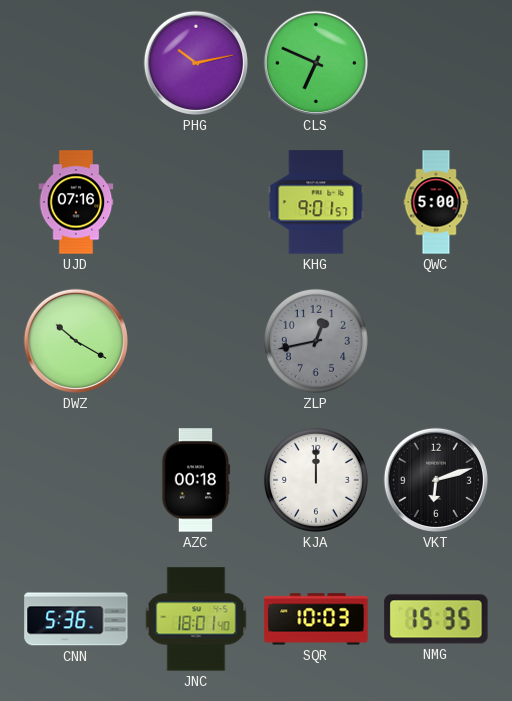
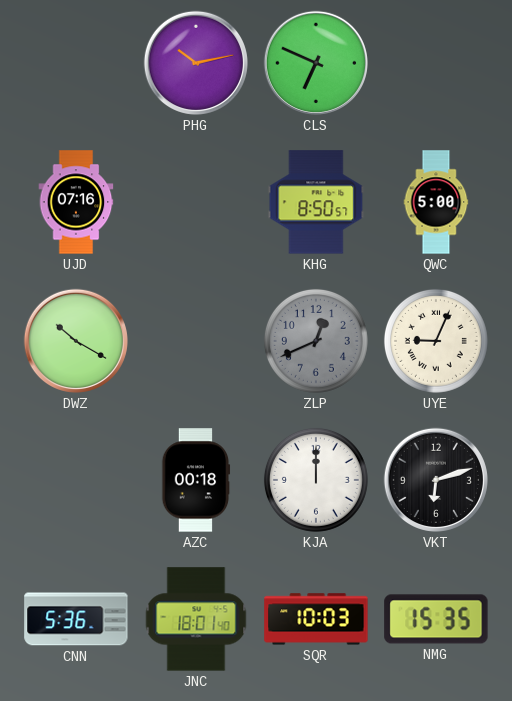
KHG: 9:01 -> 8:50 (316, 202)
ZLP: 12:43 -> 12:41 (316, 341)
UYE: none -> 9:04 (436, 341)
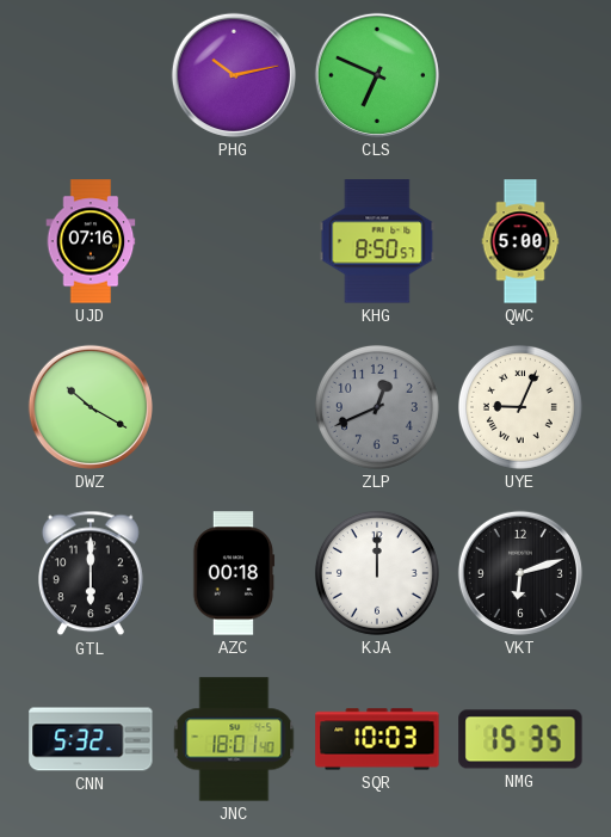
GTL: none -> 6:00 (91, 573)
CNN: 5:36 -> 5:32 (91, 739)
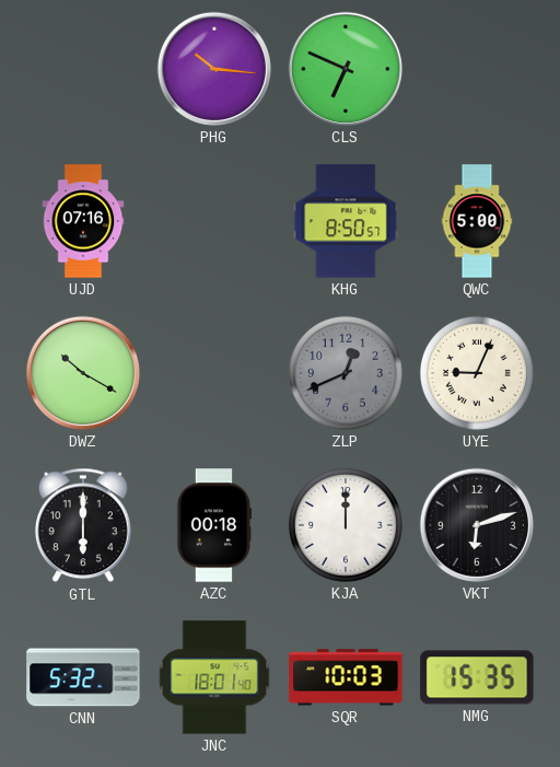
PHG: 10:13 -> 10:16 (214, 69)
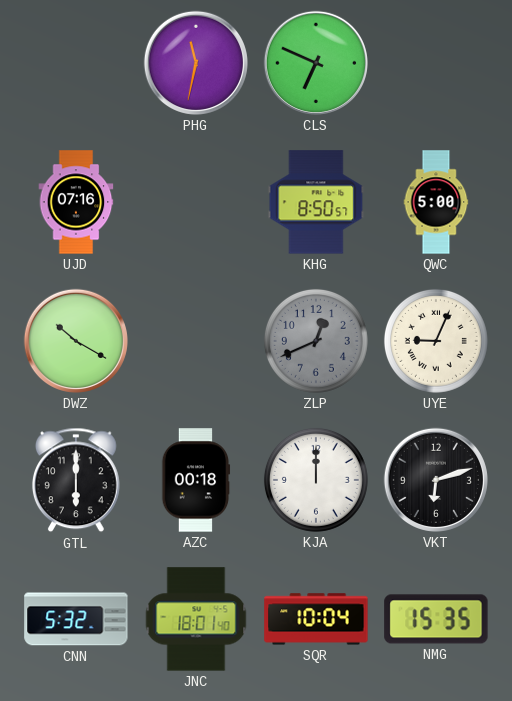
PHG: 10:16 -> 11:32 (196, 63)
SQR: 10:03 -> 10:04 (316, 619)
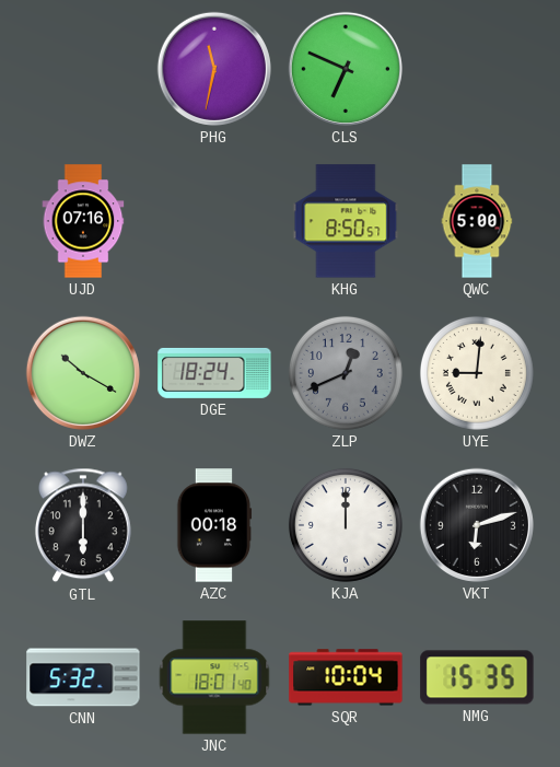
DGE: none -> 18:24 (214, 373)
UYE: 9:04 -> 9:01 (477, 373)
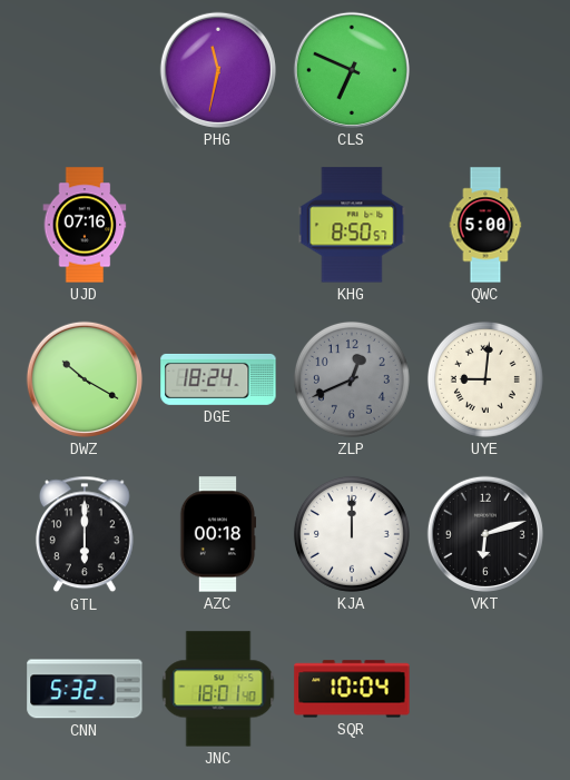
NMG: 15:35 -> none (477, 677)
